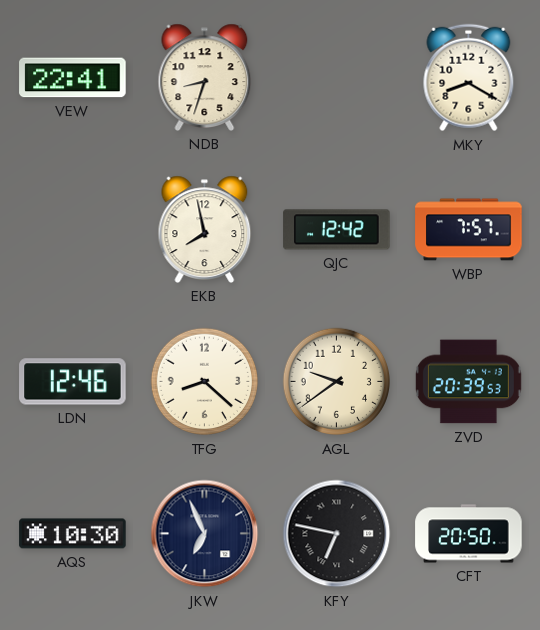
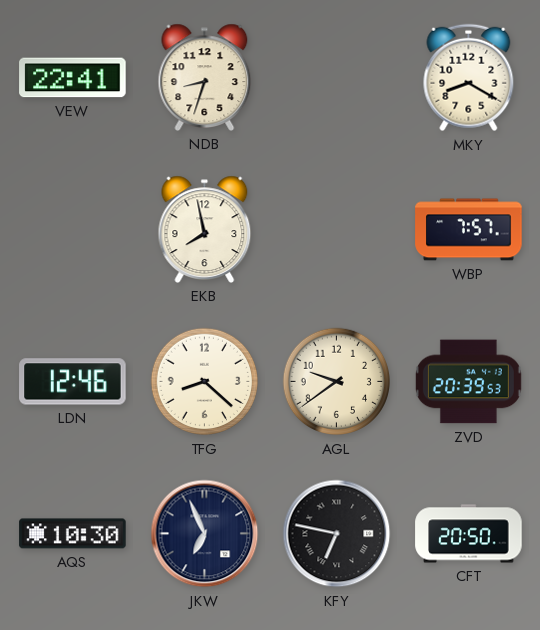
QJC: 12:42 -> none (337, 230)
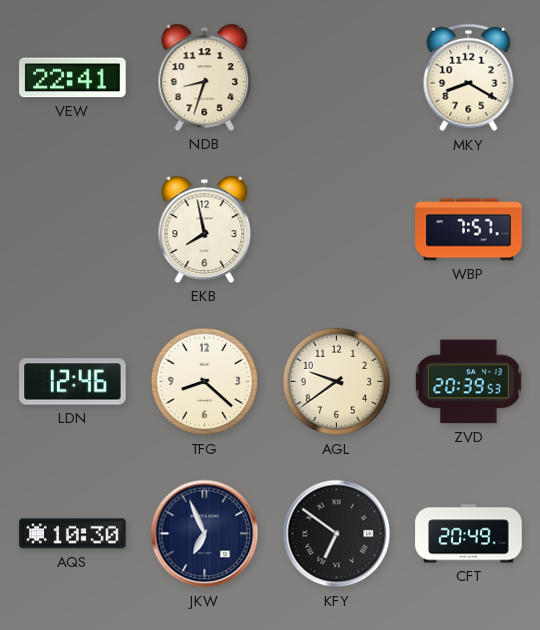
KFY: 6:47 -> 6:51 (337, 534)
CFT: 20:50 -> 20:49 (469, 534)
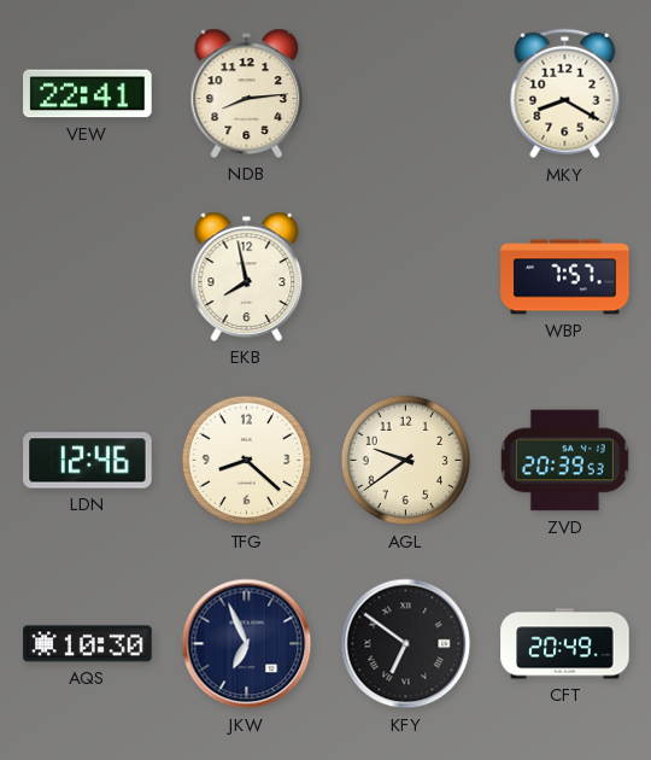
NDB: 8:33 -> 8:14 (247, 93)
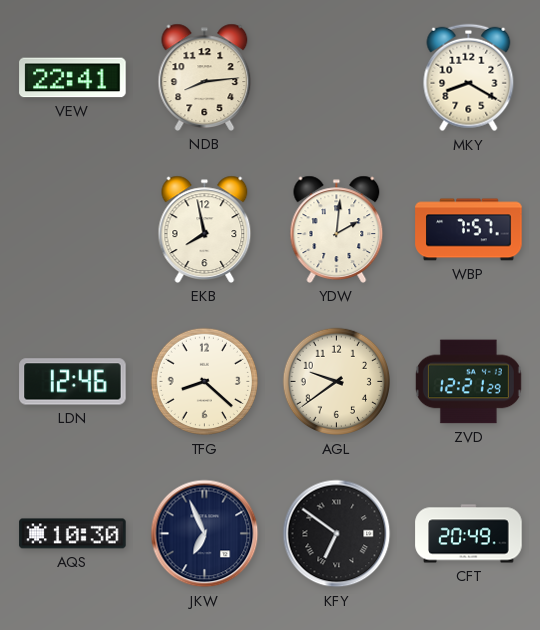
YDW: none -> 2:01 (337, 229)
ZVD: 20:39 -> 12:21 (468, 382)
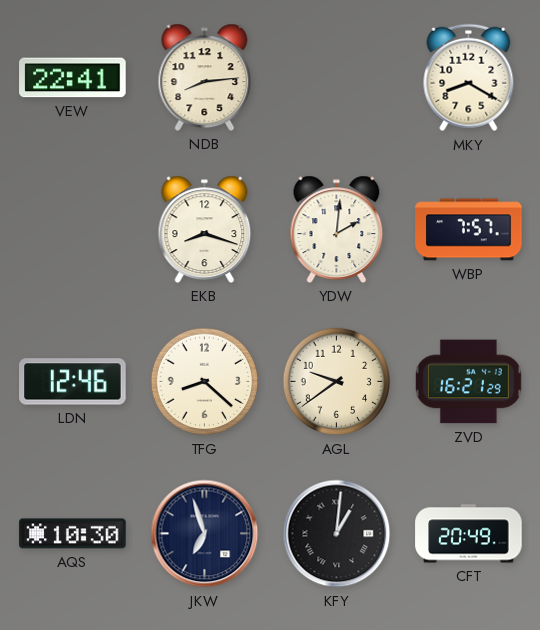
EKB: 7:58 -> 8:18 (205, 229)
ZVD: 12:21 -> 16:21 (468, 382)
JKW: 6:56 -> 6:57 (205, 534)
KFY: 6:51 -> 1:01 (337, 534)
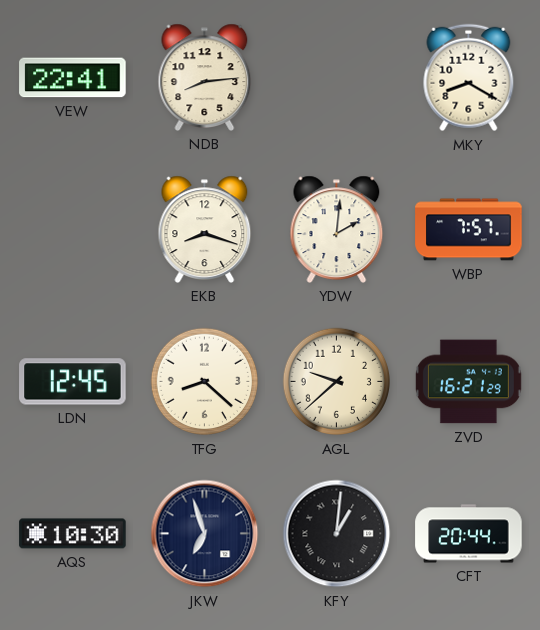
LDN: 12:46 -> 12:45 (73, 382)
AGL: 9:39 -> 9:38 (337, 382)
CFT: 20:49 -> 20:44 (469, 534)
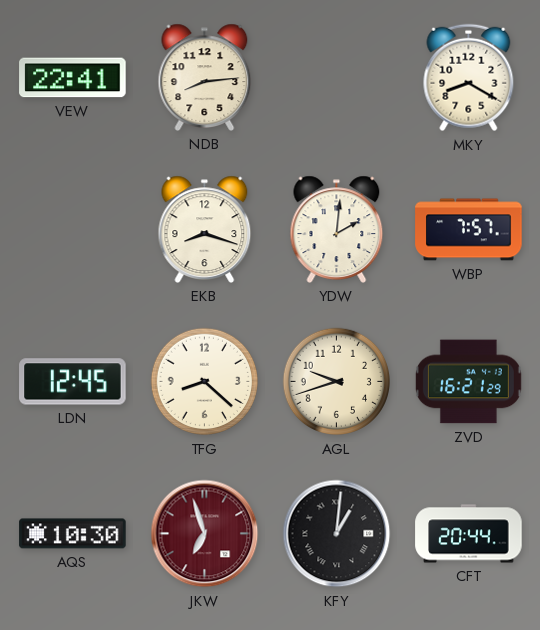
AGL: 9:38 -> 9:42 (337, 382)
JKW dial: navy -> burgundy (205, 534)
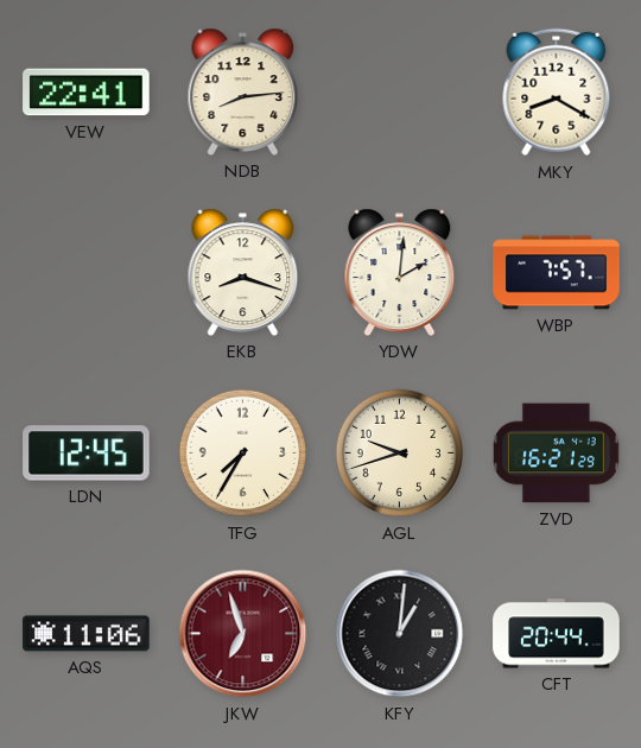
TFG: 8:22 -> 7:35 (243, 454)
AQS: 10:30 -> 11:06 (87, 634)
